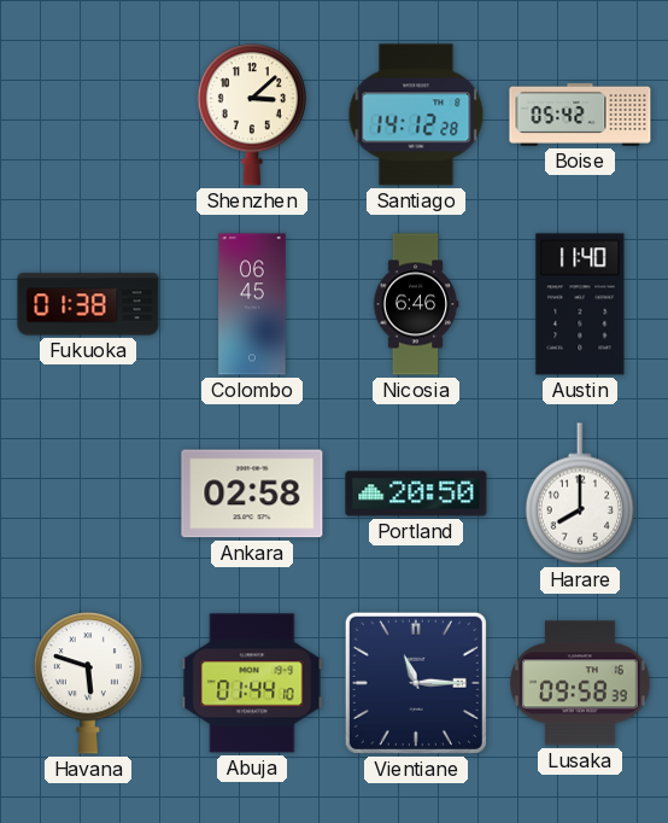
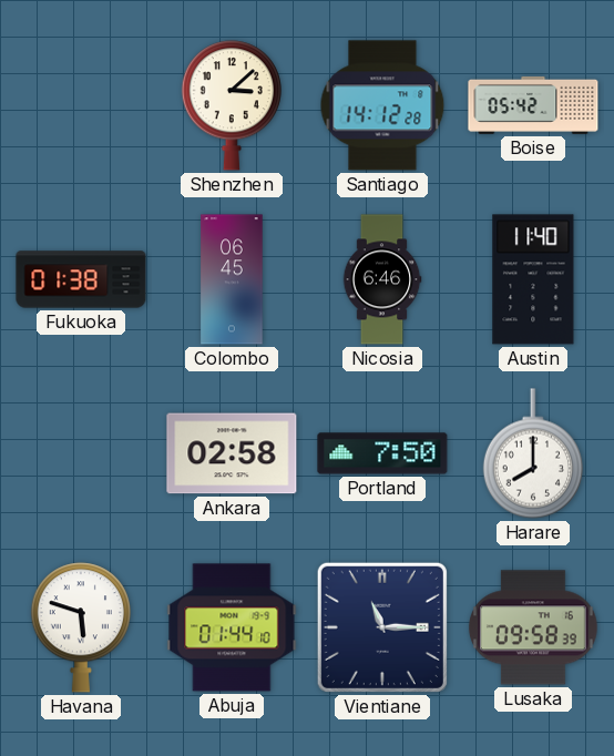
Portland: 20:50 -> 7:50 (382, 453)
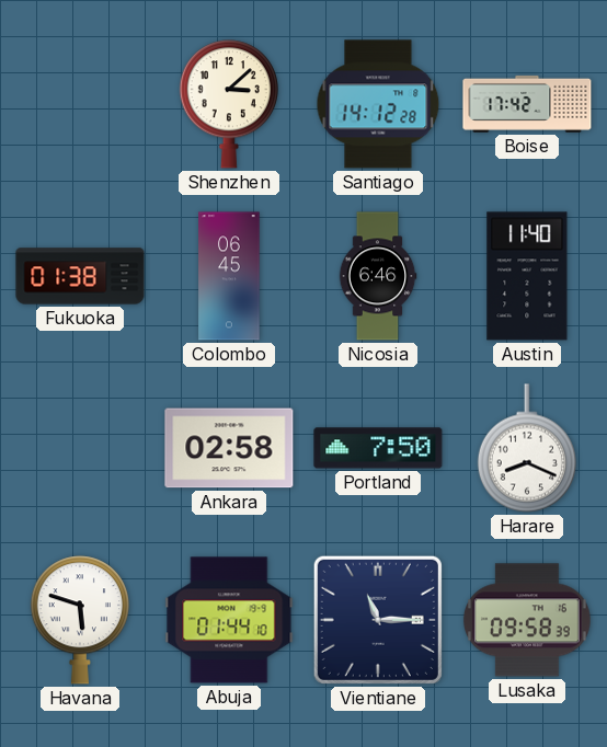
Boise: 05:42 -> 17:42 (527, 104)
Harare: 8:00 -> 8:19 (527, 448)
